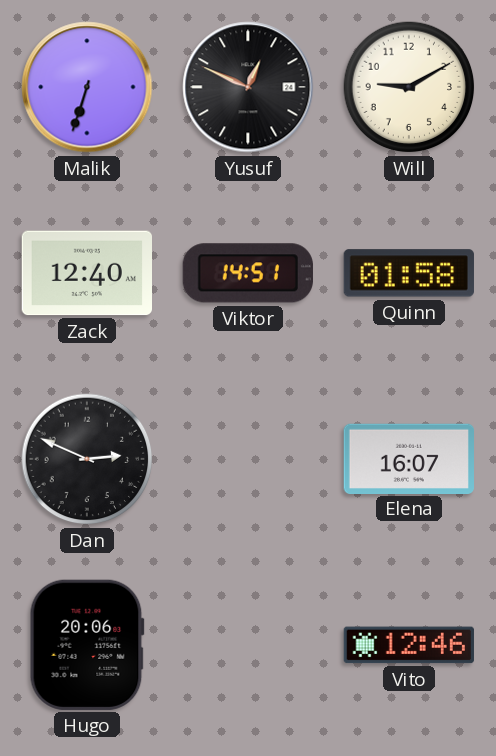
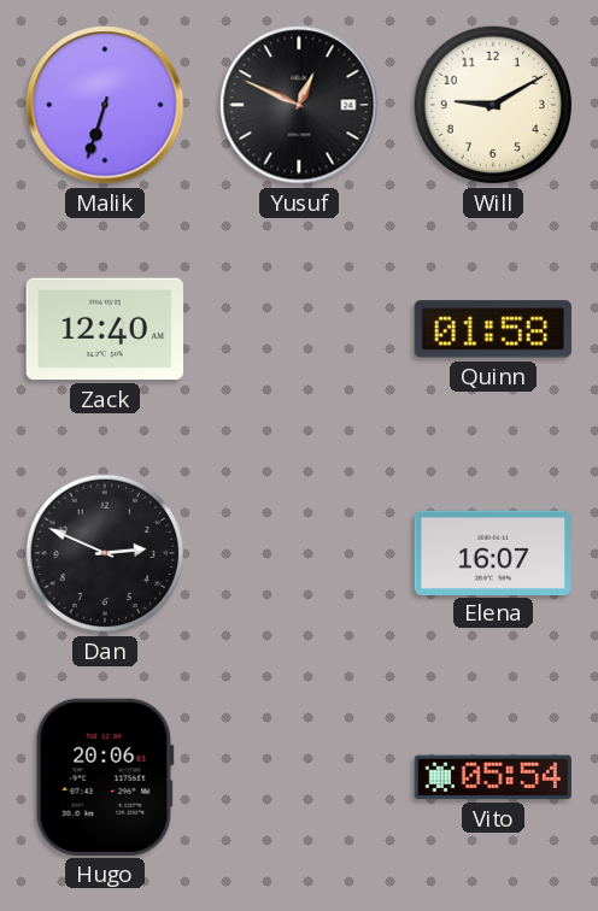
Viktor: 14:51 -> none (248, 273)
Vito: 12:46 -> 05:54 (493, 777)
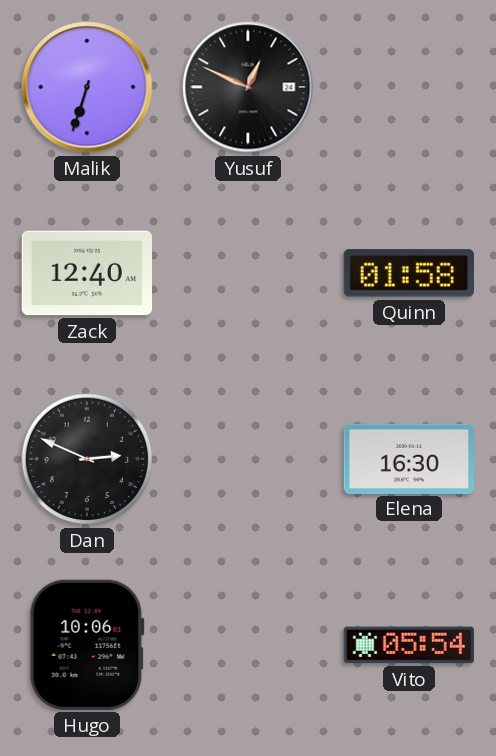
Will: 9:10 -> none (493, 105)
Elena: 16:07 -> 16:30 (408, 458)
Hugo: 20:06 -> 10:06 (87, 645)
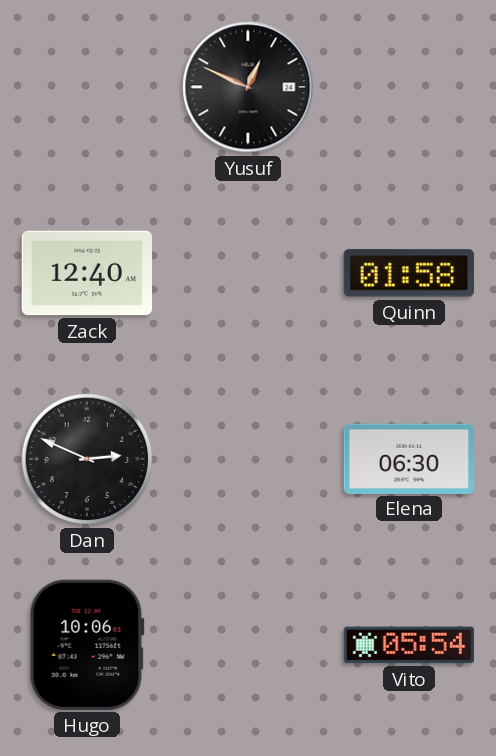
Malik: 6:33 -> none (87, 87)
Elena: 16:30 -> 06:30 (408, 458)
